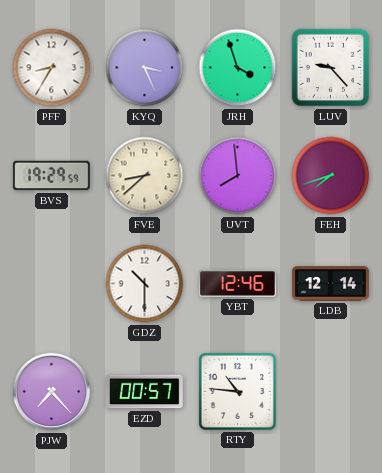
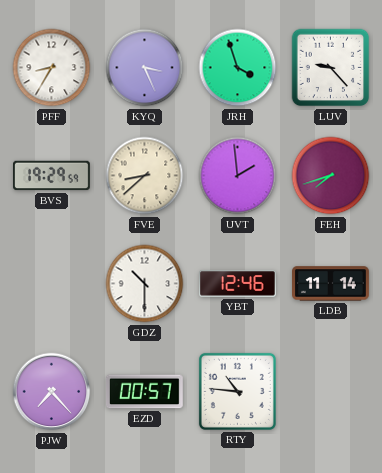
UVT: 7:59 -> 1:59 (238, 176)
LDB: 12:14 -> 11:14 (331, 284)
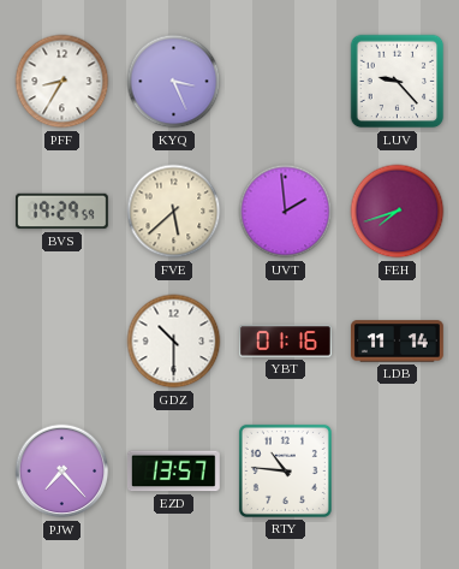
JRH: 3:57 -> none (238, 68)
FVE: 8:38 -> 5:38 (174, 212)
YBT: 12:46 -> 01:16 (286, 342)
EZD: 00:57 -> 13:57 (173, 472)
